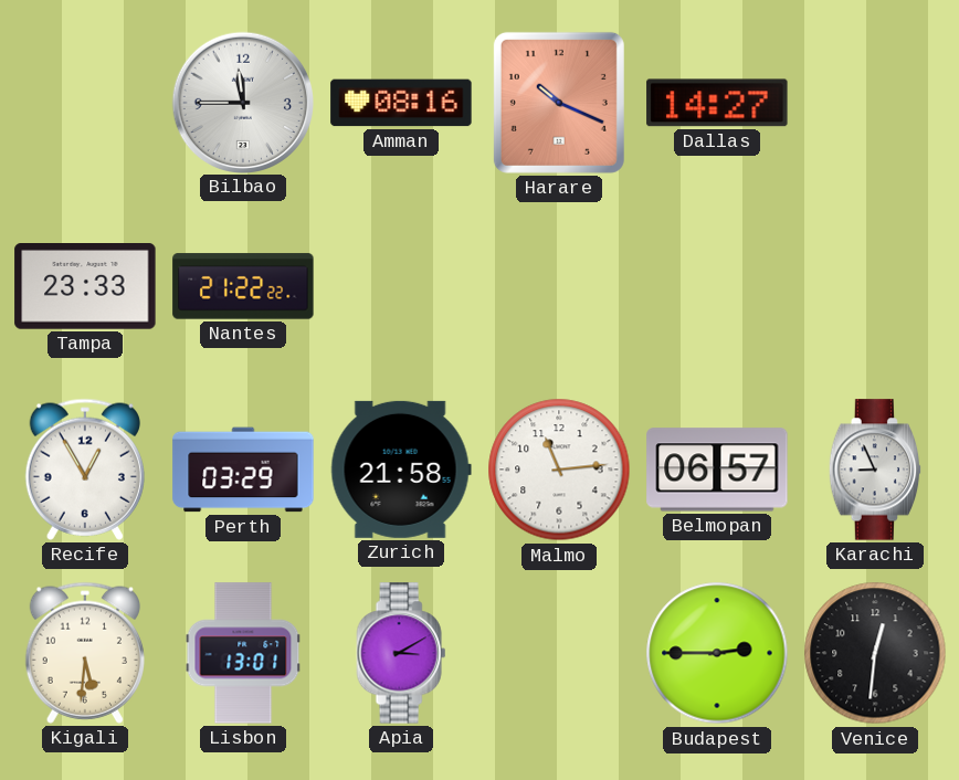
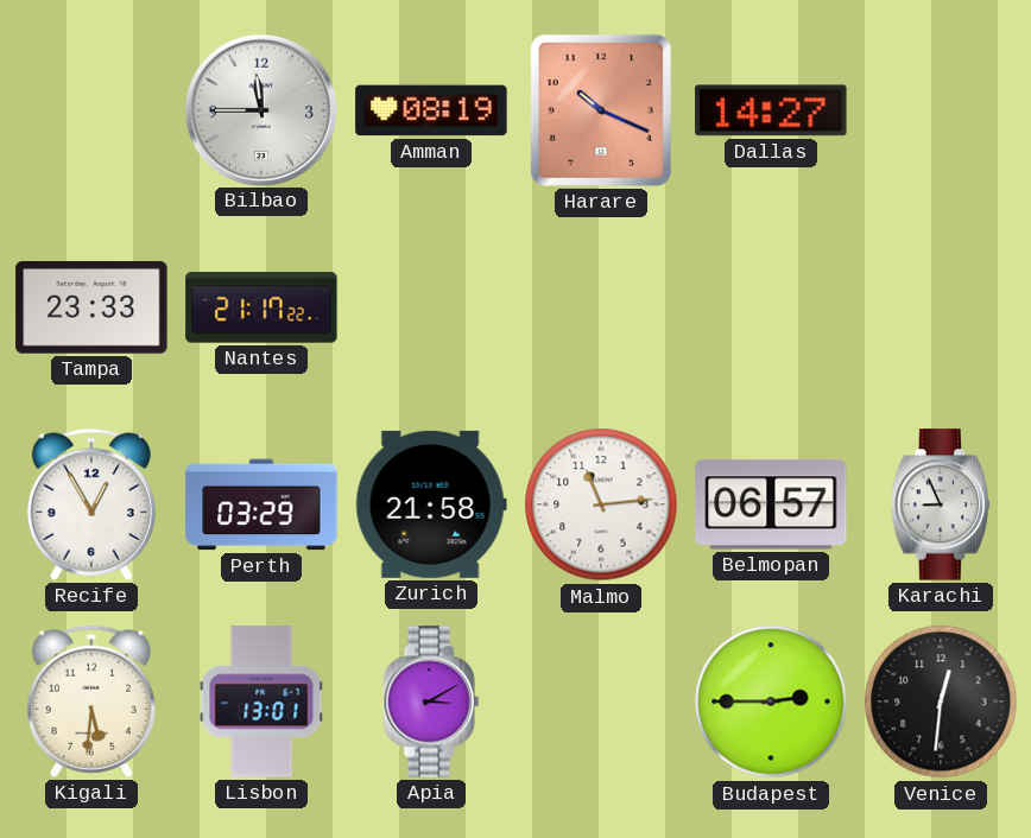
Amman: 08:16 -> 08:19 (431, 110)
Nantes: 21:22 -> 21:17 (261, 307)
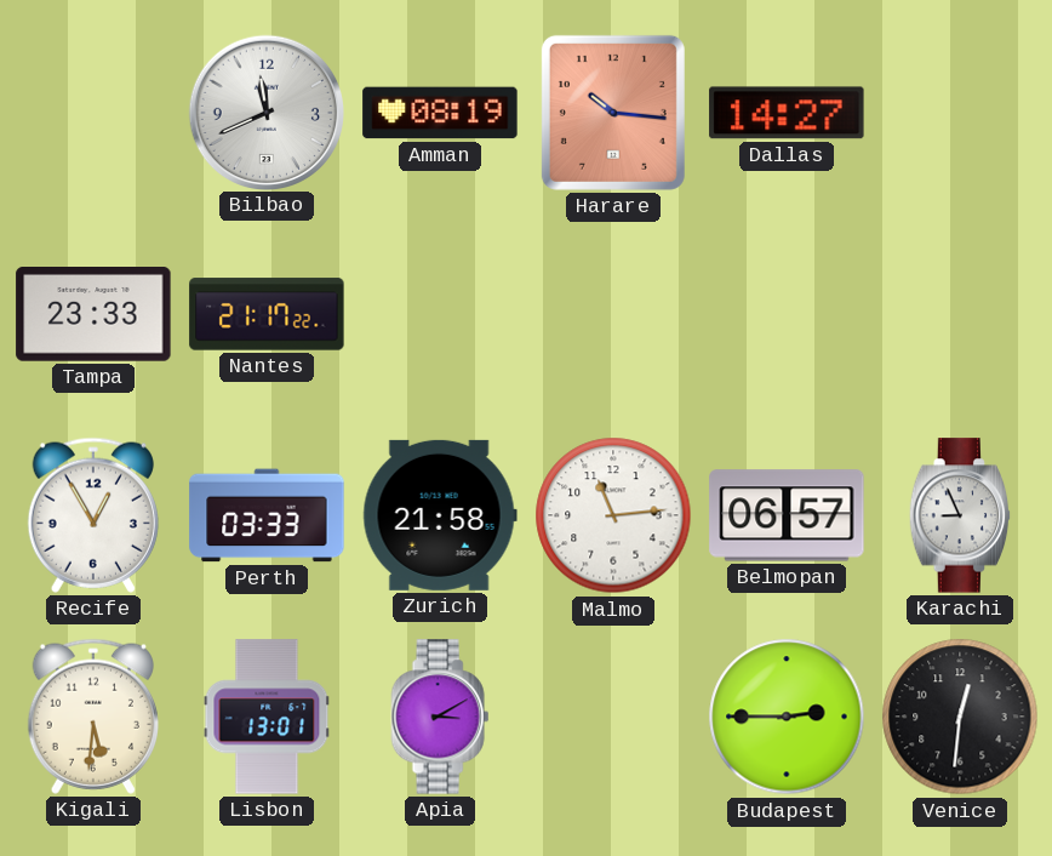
Bilbao: 11:45 -> 11:41 (265, 112)
Harare: 10:19 -> 10:16 (613, 113)
Perth: 03:29 -> 03:33 (267, 515)
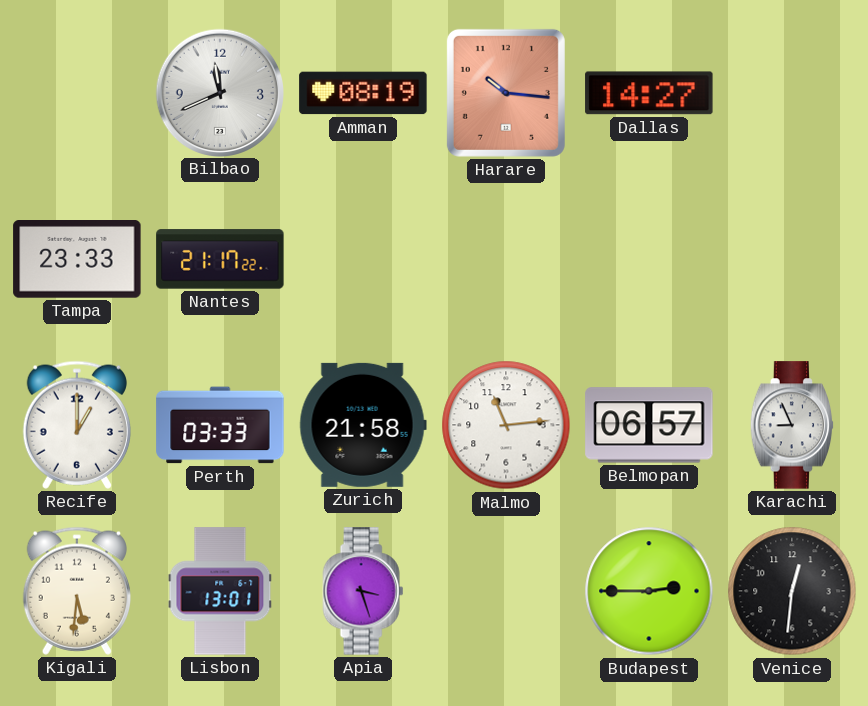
Recife: 12:55 -> 1:00 (77, 425)
Apia: 3:10 -> 3:27 (363, 591)
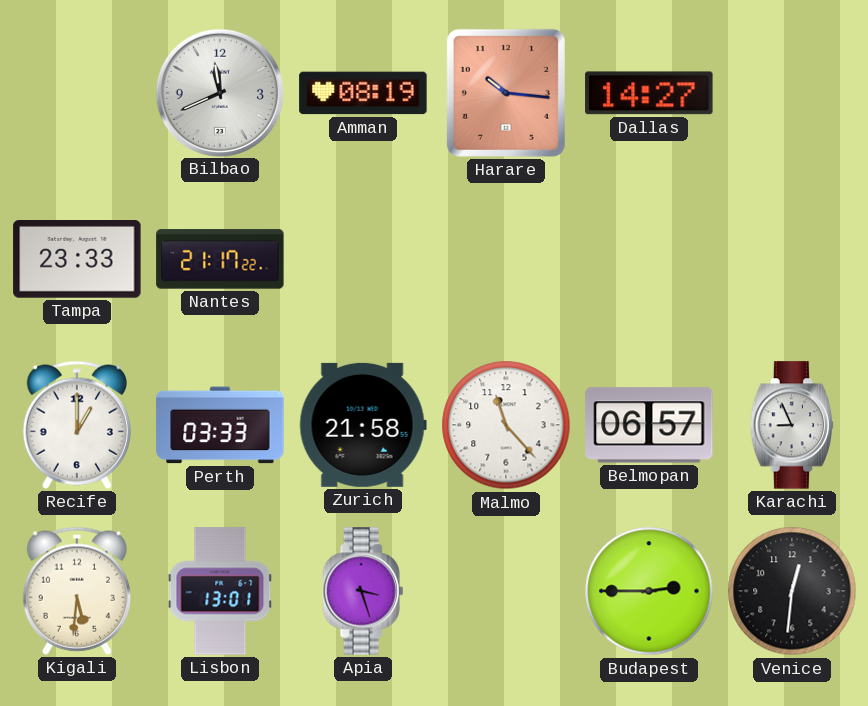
Malmo: 11:14 -> 11:23 (506, 425)
